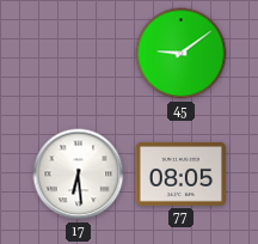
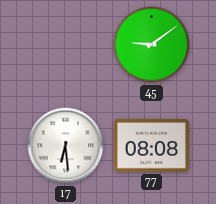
77: 08:05 -> 08:08 (151, 145)
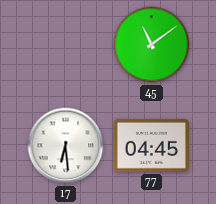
45: 9:09 -> 11:09 (152, 45)
77: 08:08 -> 04:45 (151, 145)
